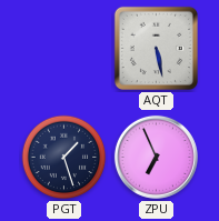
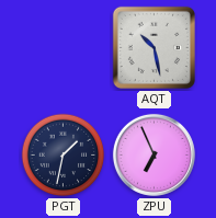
AQT: 5:28 -> 10:28 (154, 47)
PGT: 1:27 -> 1:32 (64, 156)
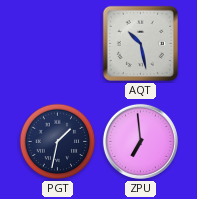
ZPU: 6:56 -> 6:59 (140, 141)
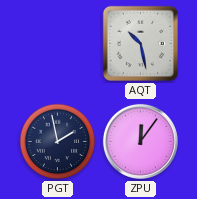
PGT: 1:32 -> 1:58 (58, 142)
ZPU: 6:59 -> 12:06 (140, 141)
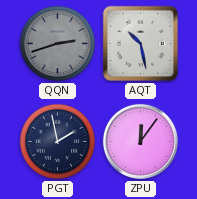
QQN: none -> 2:42 (58, 44)
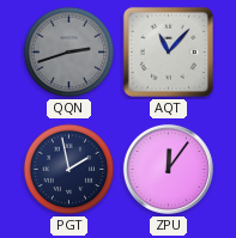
AQT: 10:28 -> 11:07 (168, 51)
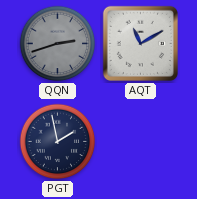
AQT: 11:07 -> 11:10 (140, 43)
ZPU: 12:06 -> none (168, 169)
